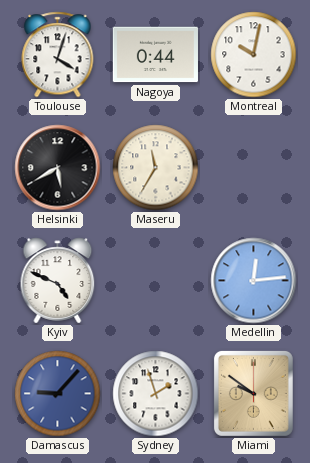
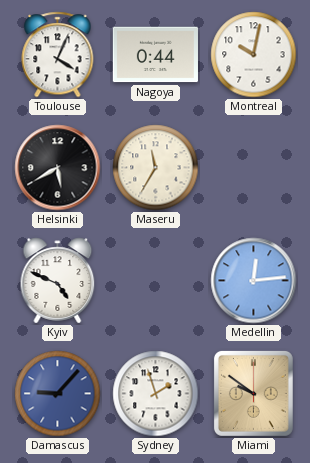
Toulouse: 4:03 -> 4:04 (58, 55)
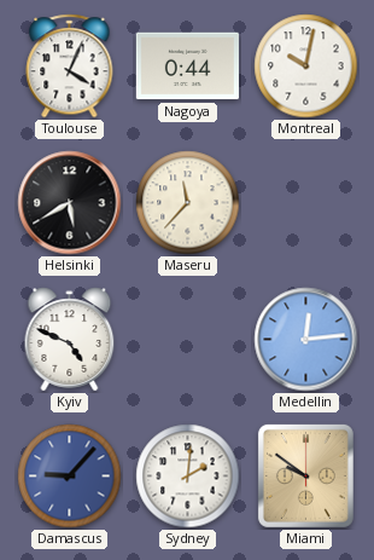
Maseru: 11:35 -> 11:37 (188, 203)
Sydney: 1:57 -> 2:01 (188, 477)
